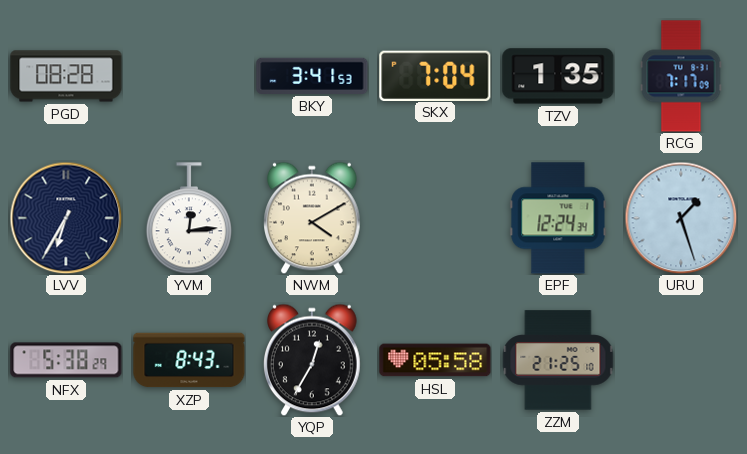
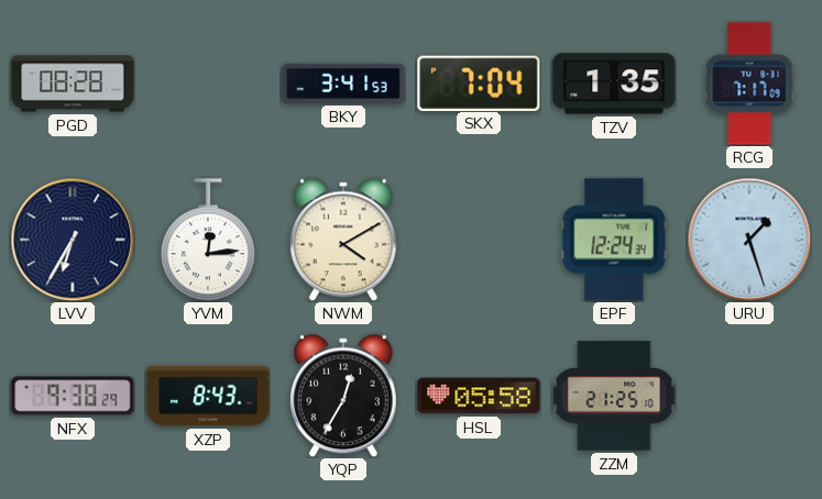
NFX: 5:38 -> 9:38 (73, 396)
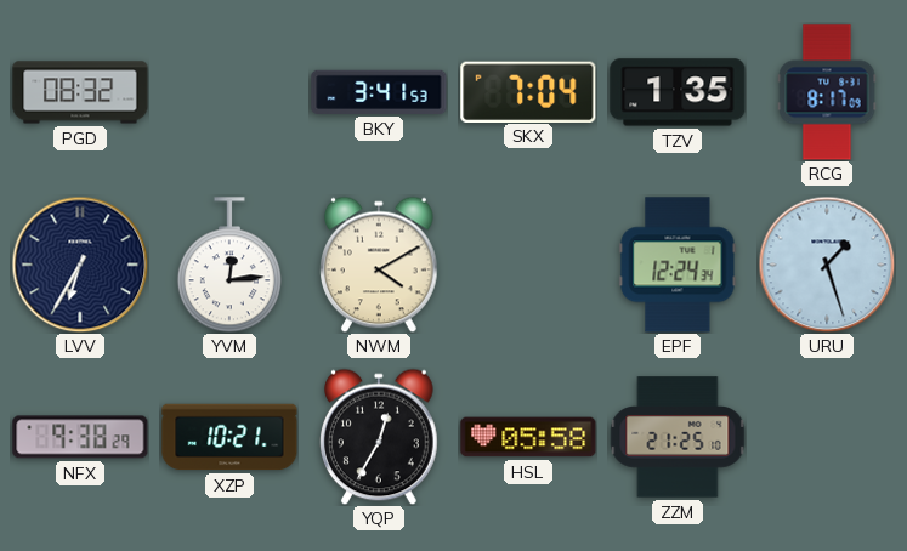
PGD: 08:28 -> 08:32 (80, 92)
RCG: 7:17 -> 8:17 (827, 92)
XZP: 8:43 -> 10:21 (229, 437)
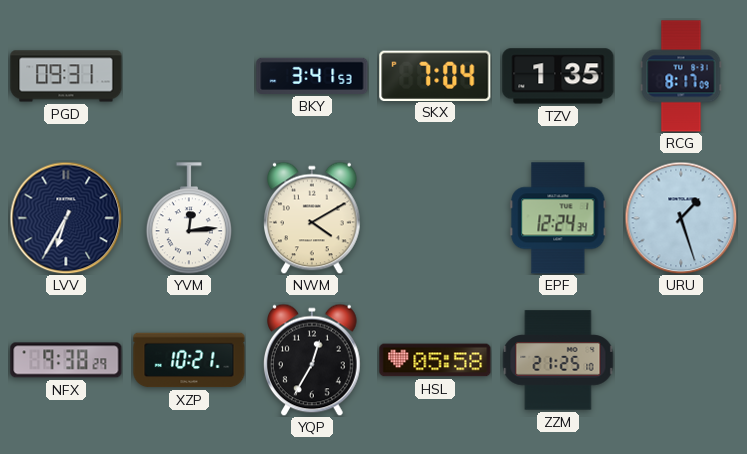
PGD: 08:32 -> 09:31 (66, 76)
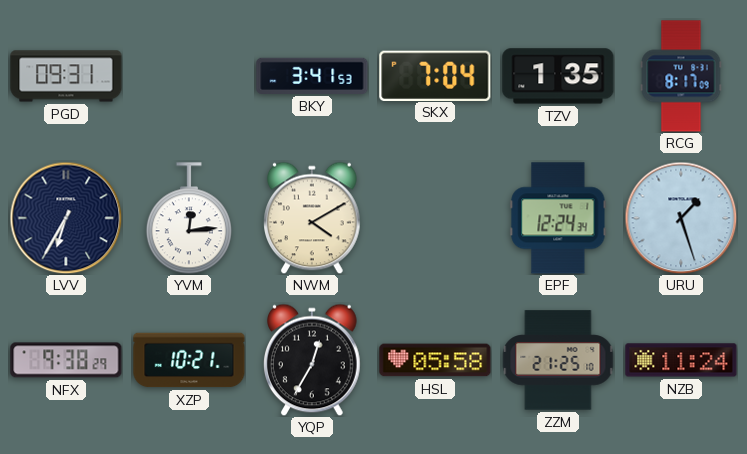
NZB: none -> 11:24 (681, 360)
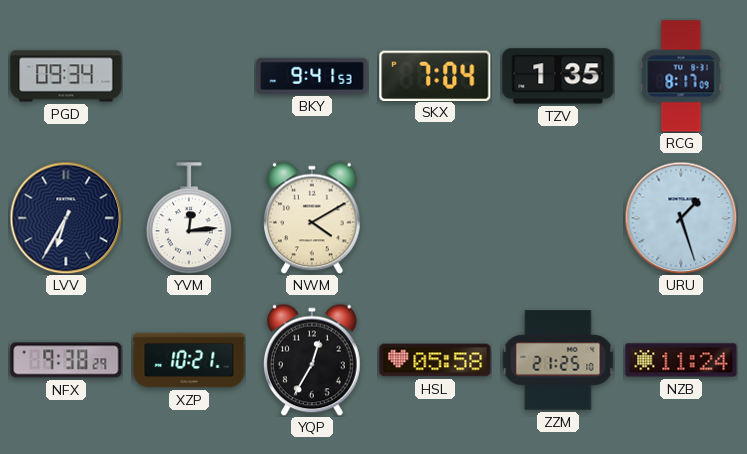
PGD: 09:31 -> 09:34 (66, 76)
BKY: 3:41 -> 9:41 (312, 76)
EPF: 12:24 -> none (558, 218)
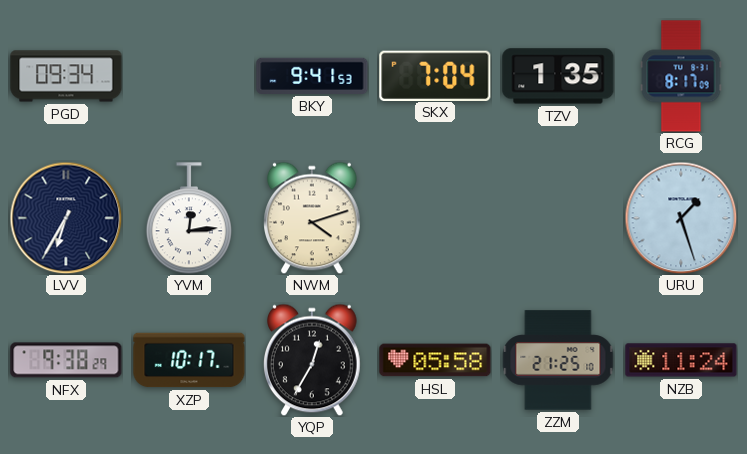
NWM: 4:10 -> 4:12 (313, 218)
XZP: 10:21 -> 10:17 (189, 360)
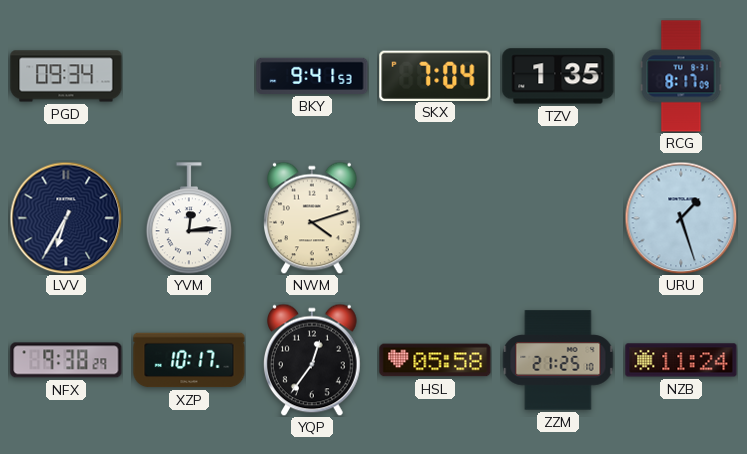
YQP: 12:35 -> 12:36 (313, 360)
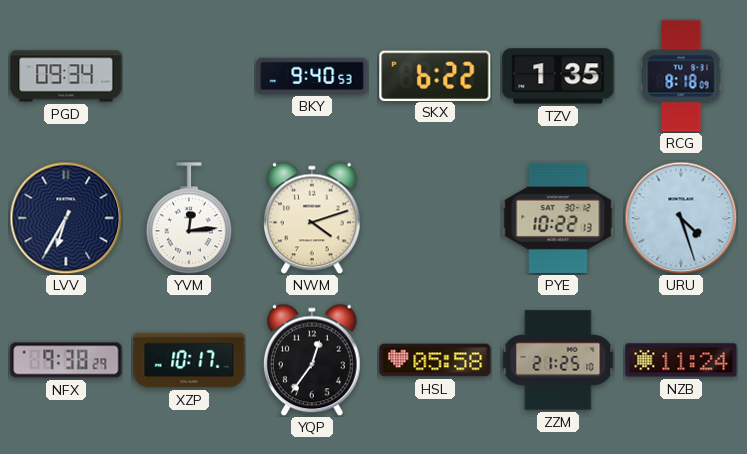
BKY: 9:41 -> 9:40 (312, 76)
SKX: 7:04 -> 6:22 (435, 75)
RCG: 8:17 -> 8:18 (681, 76)
PYE: none -> 10:22 (558, 218)
URU: 1:27 -> 4:27 (681, 218)
